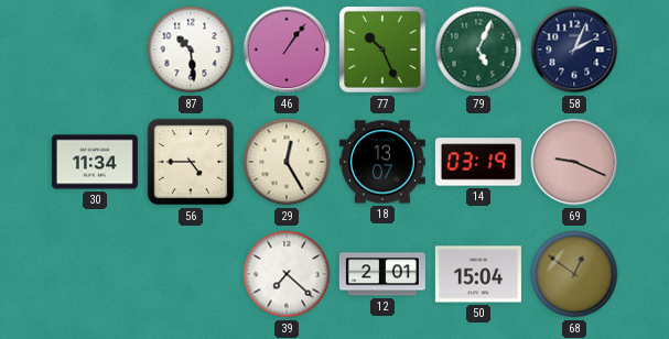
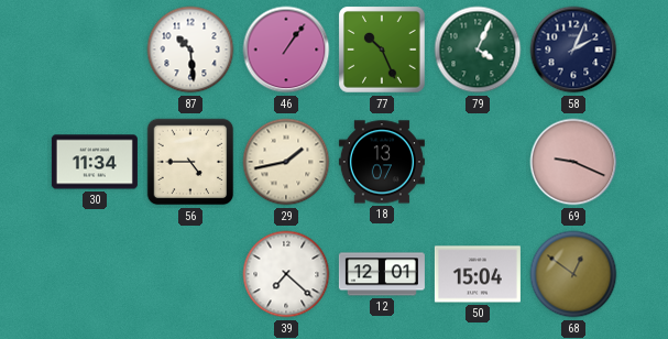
79: 5:04 -> 4:04 (478, 50)
29: 12:25 -> 1:43 (286, 162)
14: 03:19 -> none (478, 162)
12: 2:01 -> 12:01 (382, 274)
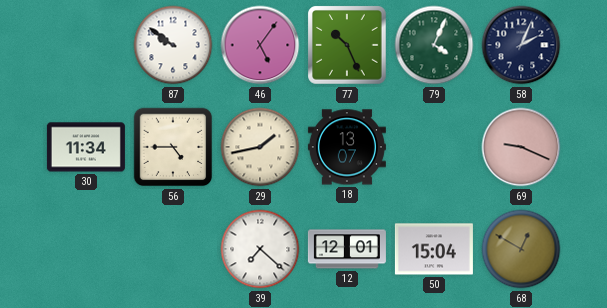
87: 10:29 -> 9:51 (173, 45)
46: 1:06 -> 5:06 (260, 45)
68: 12:51 -> 12:50 (521, 249)
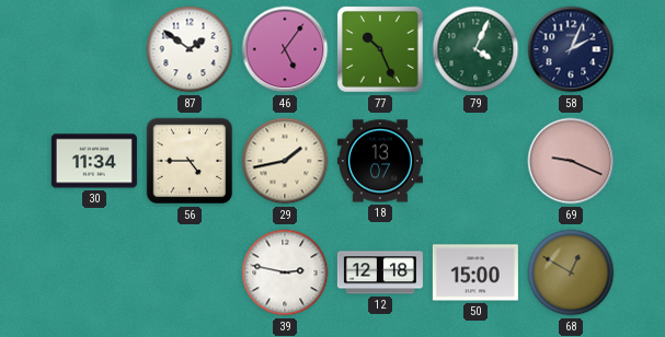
87: 9:51 -> 1:51 (190, 49)
39: 7:22 -> 2:47 (285, 272)
12: 12:01 -> 12:18 (380, 272)
50: 15:04 -> 15:00 (475, 272)
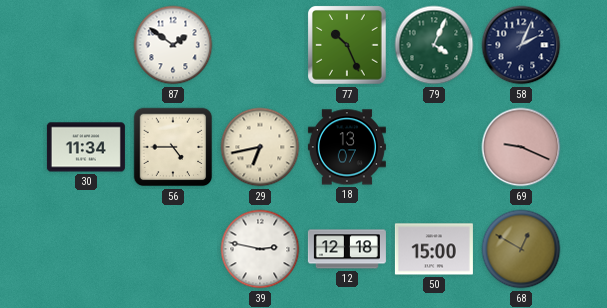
46: 5:06 -> none (285, 49)
29: 1:43 -> 6:43 (260, 147)
